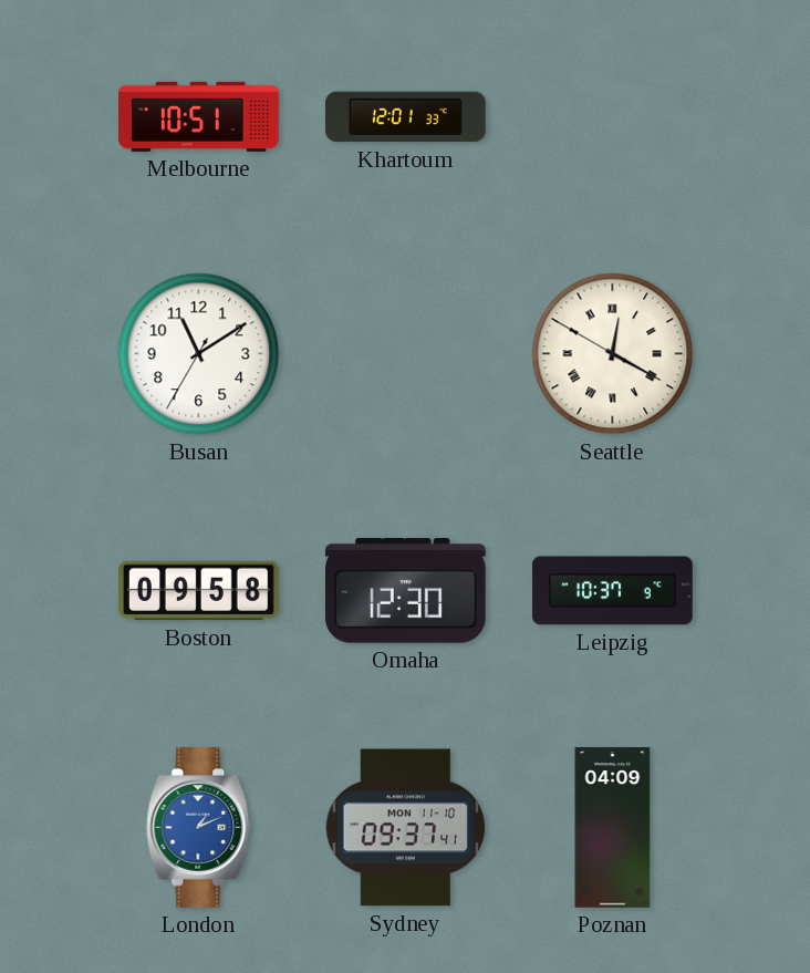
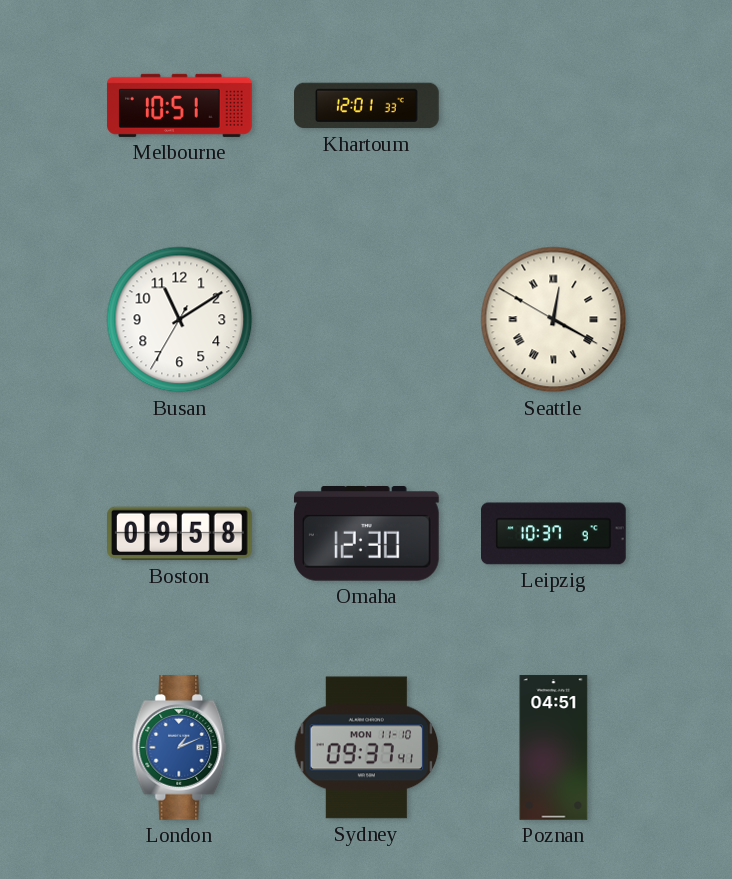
Poznan: 04:09 -> 04:51 (554, 748)
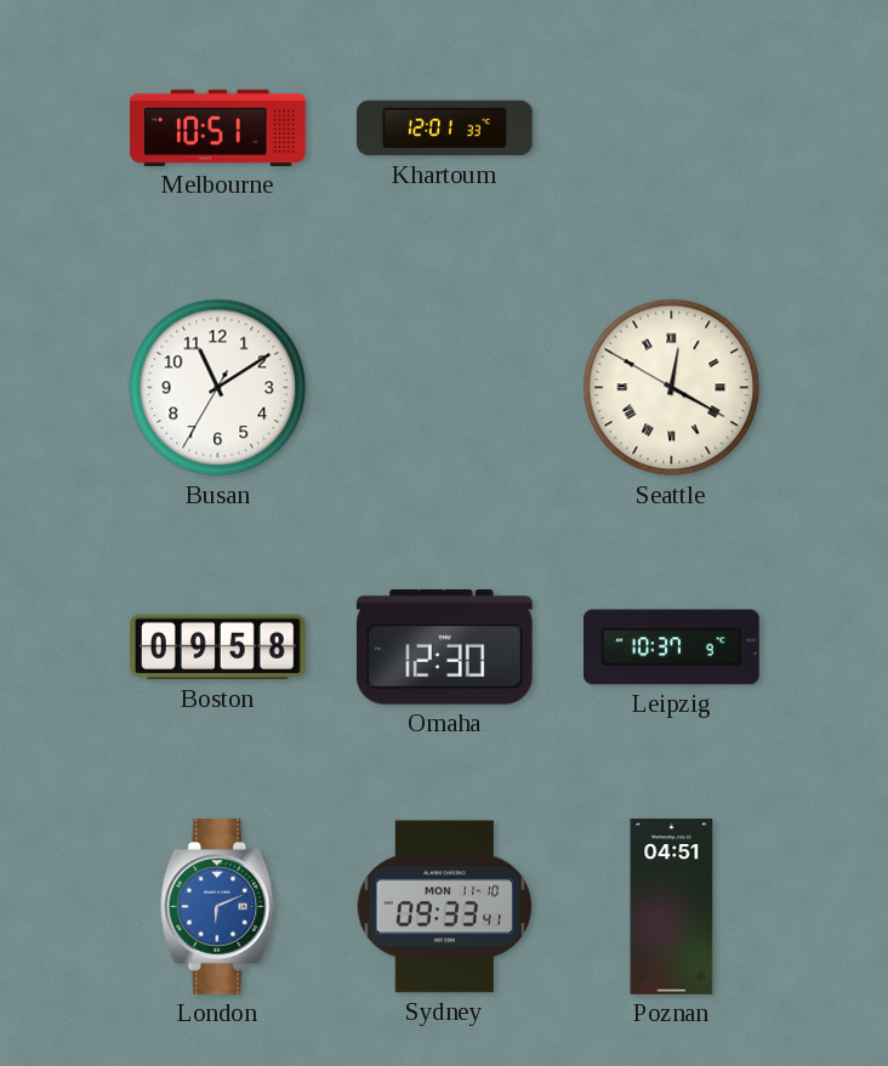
London: 1:11 -> 6:11 (218, 907)
Sydney: 09:37 -> 09:33 (445, 907)
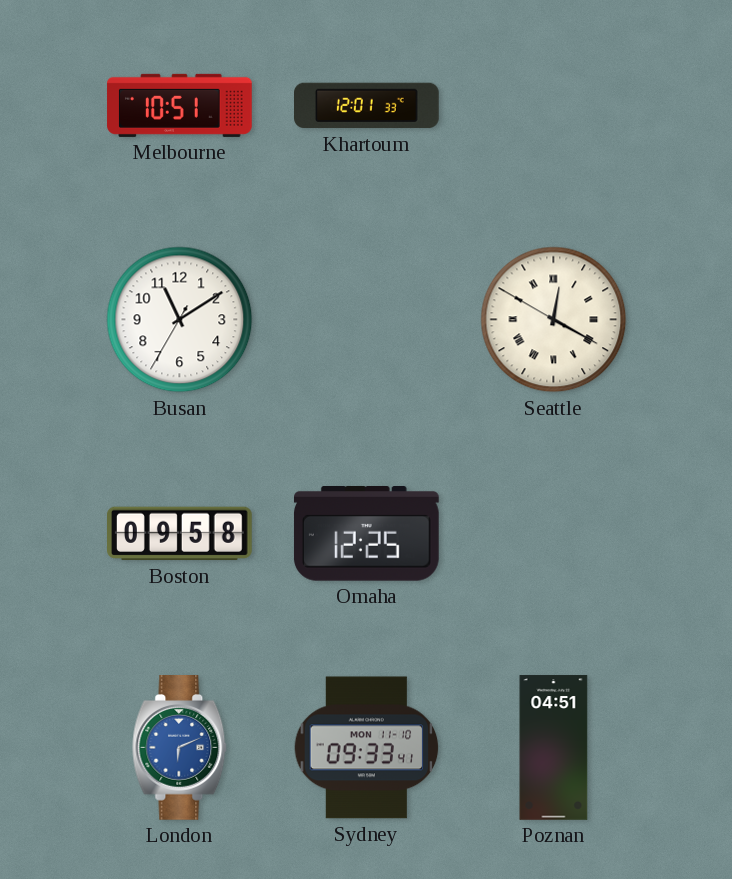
Omaha: 12:30 -> 12:25 (366, 534)
Leipzig: 10:37 -> none (672, 648)
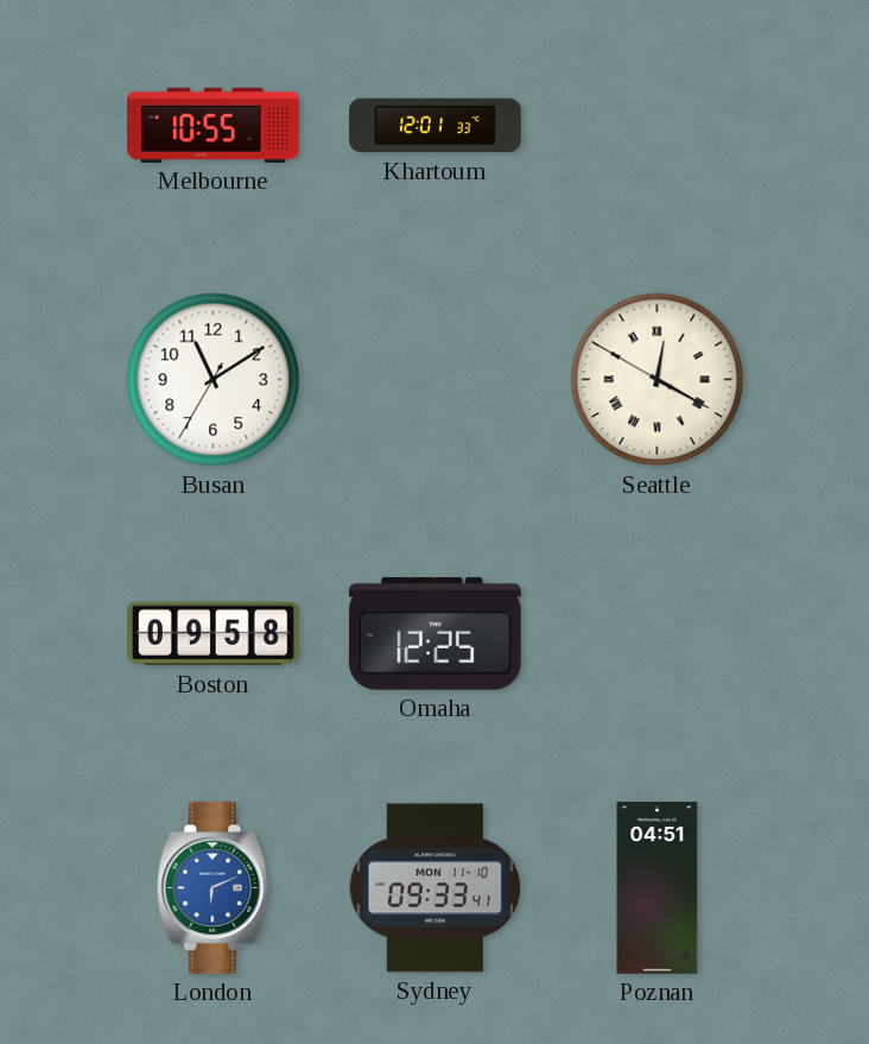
Melbourne: 10:51 -> 10:55 (214, 125)
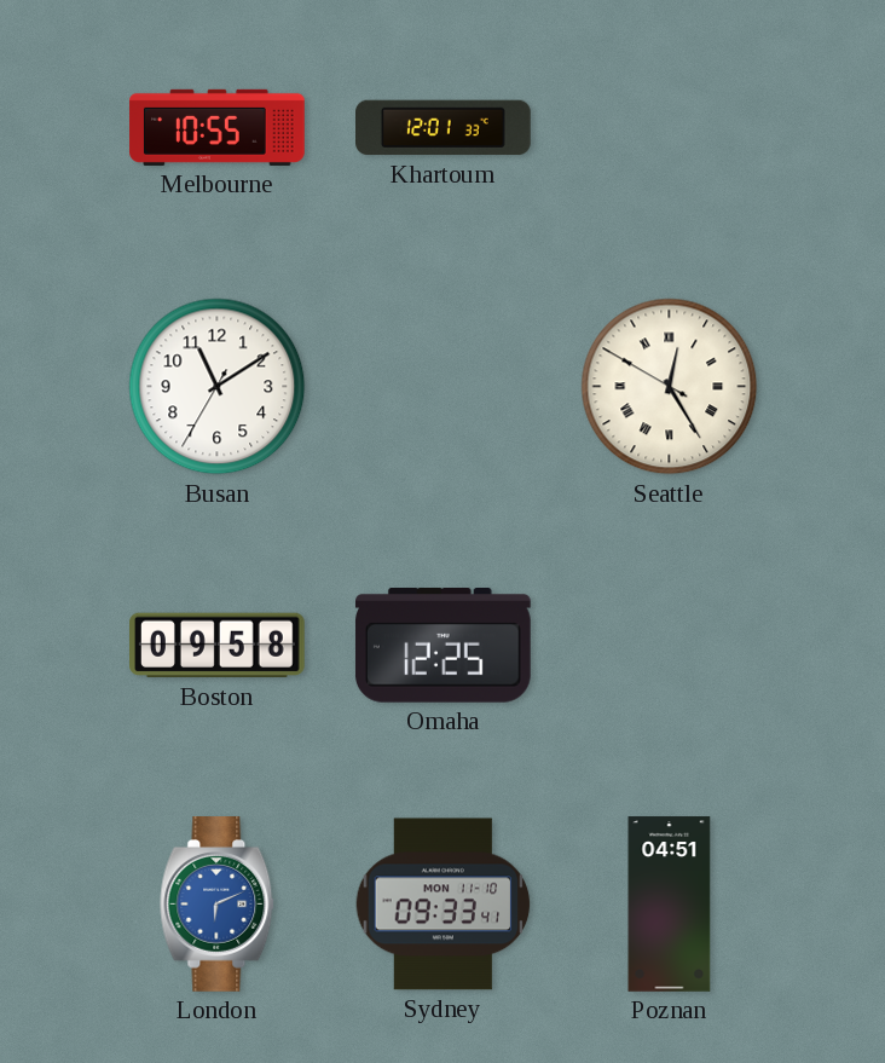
Seattle: 12:19 -> 12:24 (670, 387)
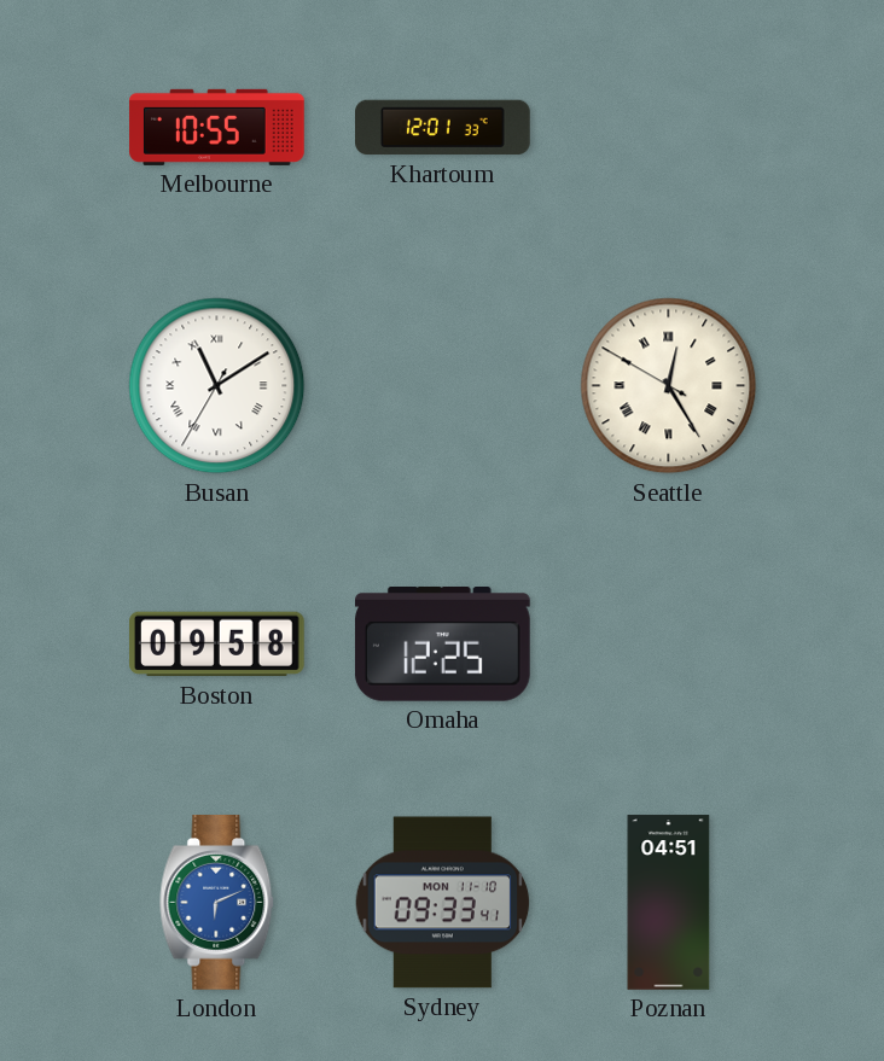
Busan numerals: Arabic -> Roman (217, 386)
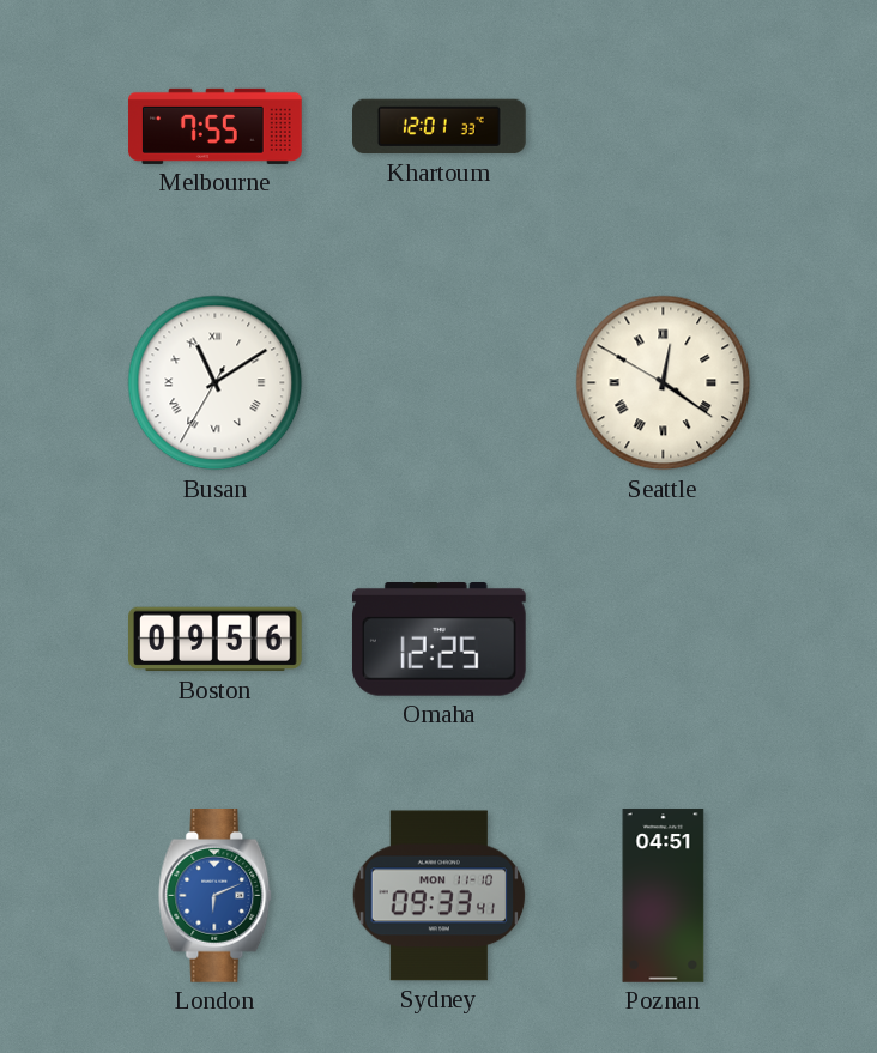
Melbourne: 10:55 -> 7:55 (216, 126)
Seattle: 12:24 -> 12:20 (664, 383)
Boston: 09:58 -> 09:56 (216, 640)
